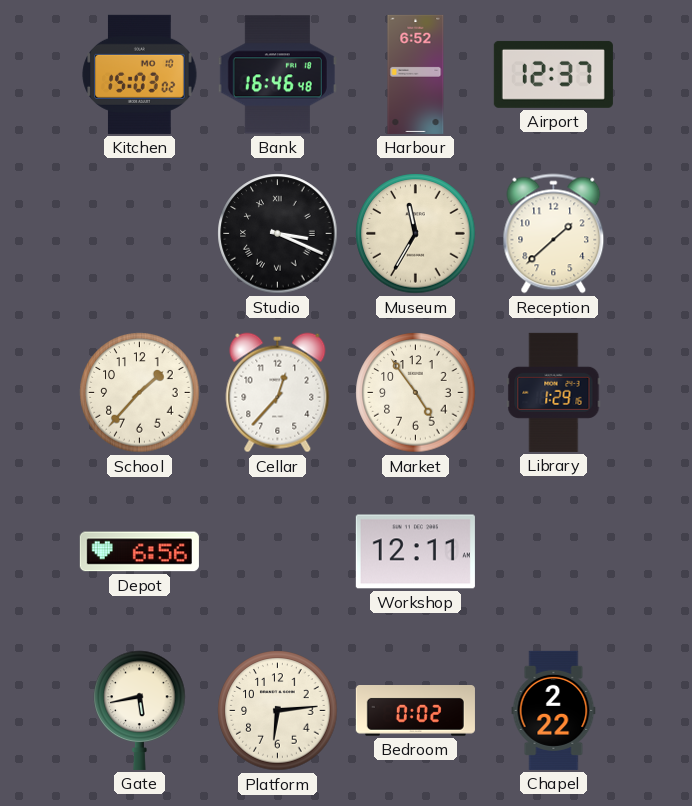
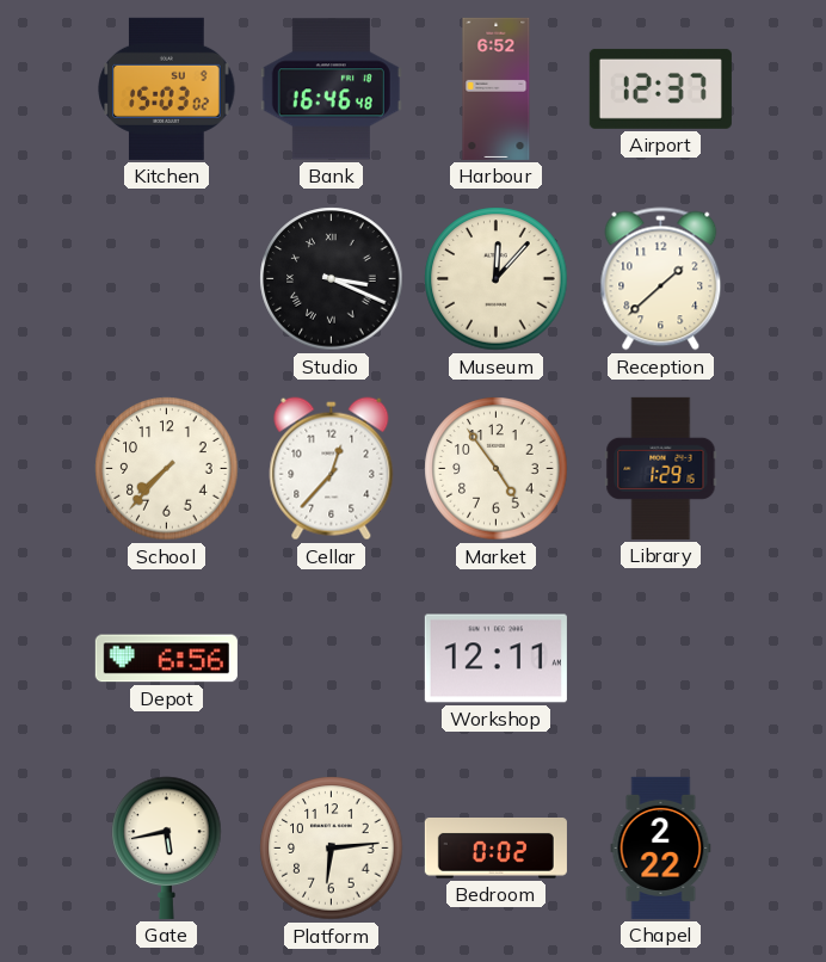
Kitchen date: MO 10 -> SU 9 (167, 88)
Museum: 11:35 -> 12:07 (497, 279)
School: 1:37 -> 7:37 (167, 469)
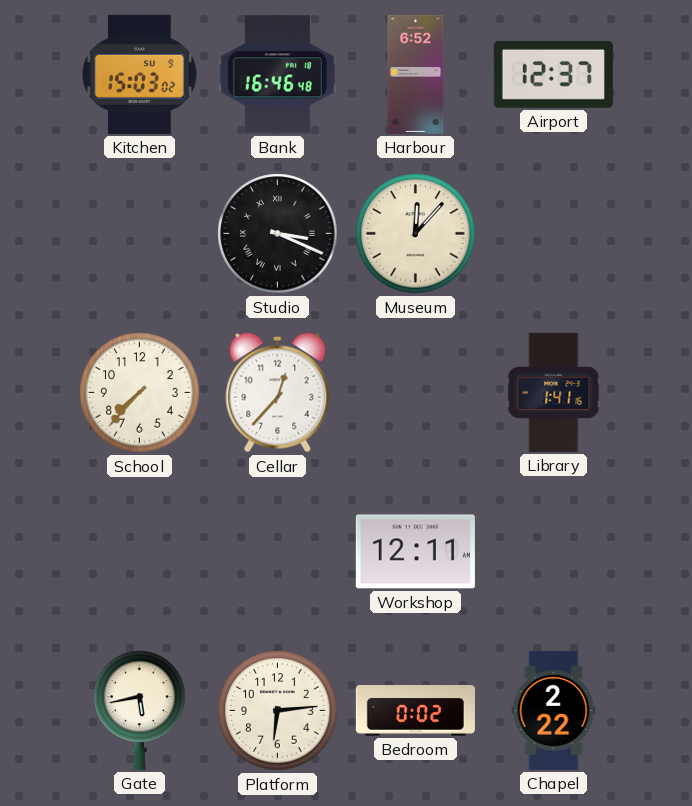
Reception: 1:38 -> none (661, 279)
Market: 4:54 -> none (497, 469)
Library: 1:29 -> 1:41 (554, 392)
Depot: 6:56 -> none (166, 659)
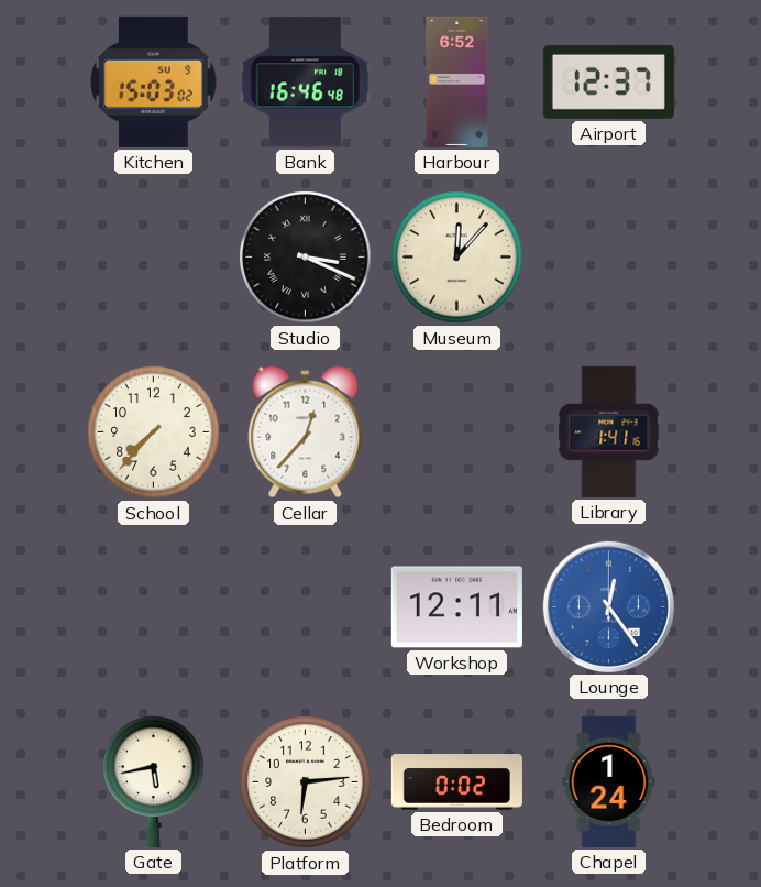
Lounge: none -> 12:24 (608, 606)
Chapel: 2:22 -> 1:24 (609, 781)
